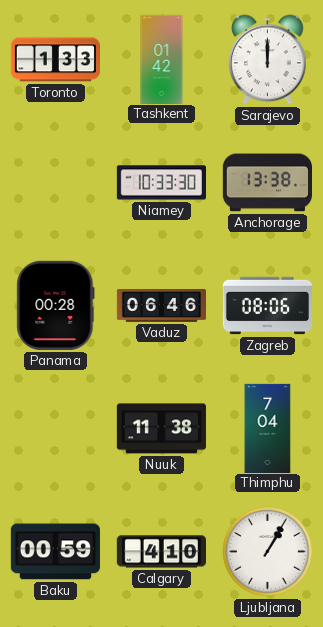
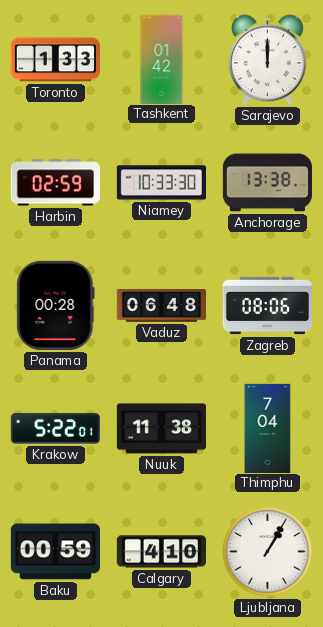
Harbin: none -> 02:59 (55, 183)
Vaduz: 06:46 -> 06:48 (161, 305)
Krakow: none -> 5:22 (55, 429)
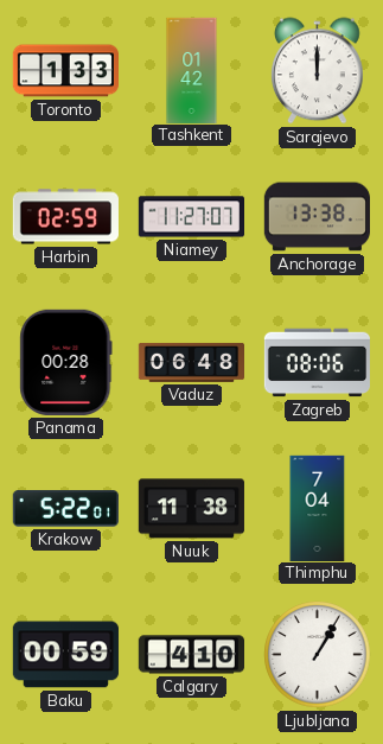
Niamey: 10:33 -> 11:27 (191, 217)
